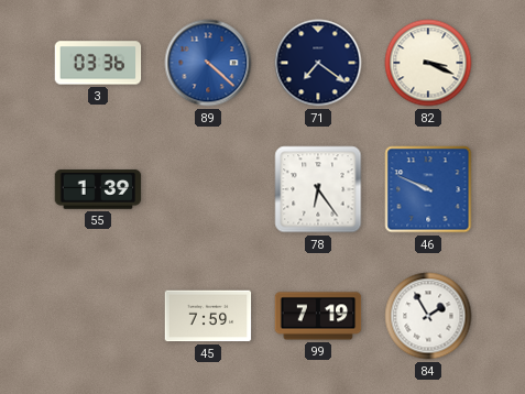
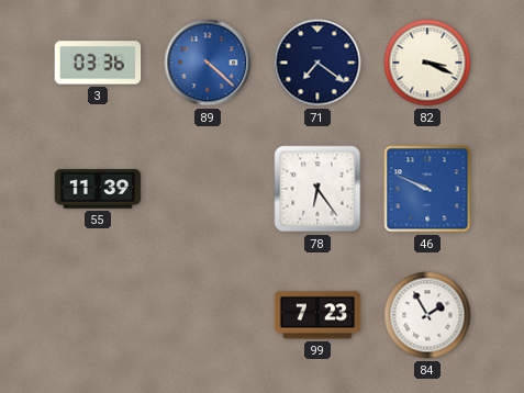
55: 1:39 -> 11:39 (98, 189)
45: 7:59 -> none (208, 316)
99: 7:19 -> 7:23 (317, 315)
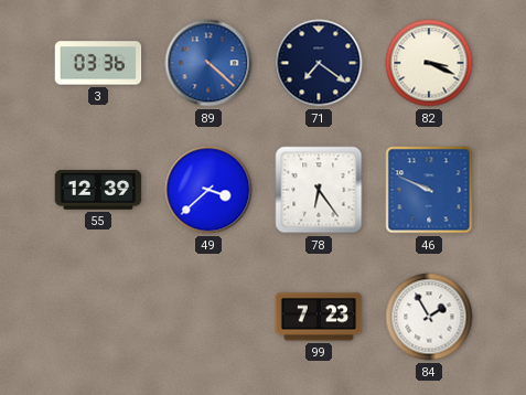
55: 11:39 -> 12:39 (98, 190)
49: none -> 3:38 (208, 190)
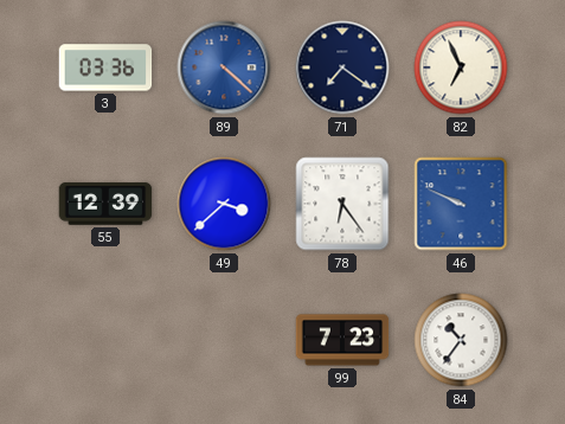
82: 3:19 -> 6:56 (461, 68)
84: 1:55 -> 10:36 (461, 340)
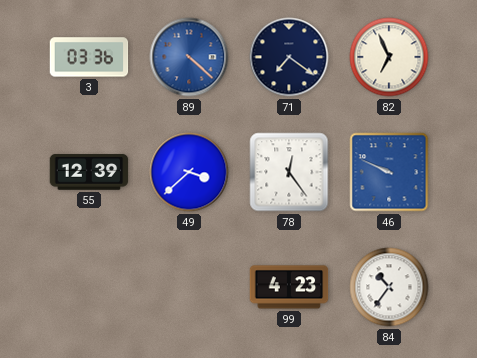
78: 6:24 -> 12:24 (289, 172)
99: 7:23 -> 4:23 (289, 287)
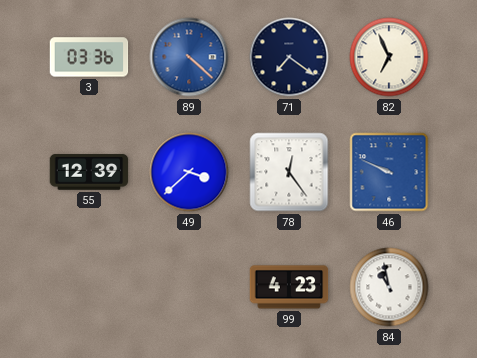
84: 10:36 -> 10:58 (389, 287)
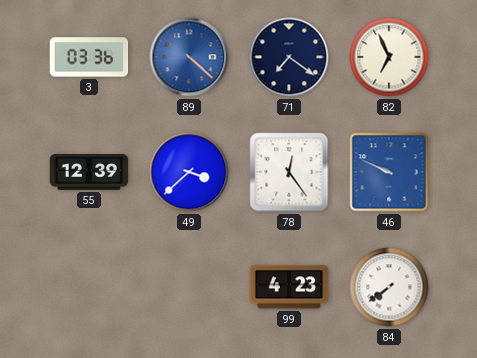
84: 10:58 -> 7:39 (389, 287)
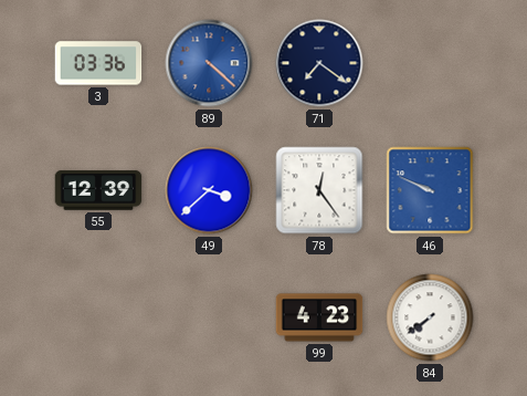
82: 6:56 -> none (389, 57)
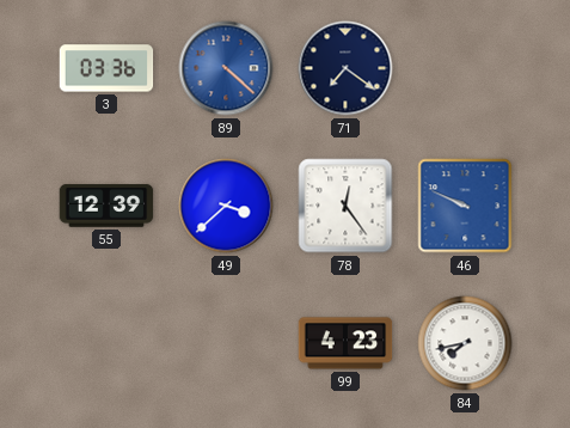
84: 7:39 -> 7:43 (465, 343)
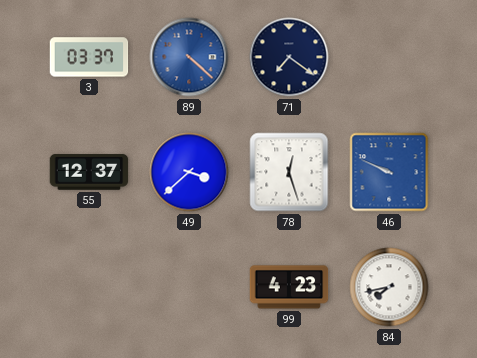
3: 03:36 -> 03:37 (89, 57)
55: 12:39 -> 12:37 (89, 172)
78: 12:24 -> 12:27 (289, 172)
